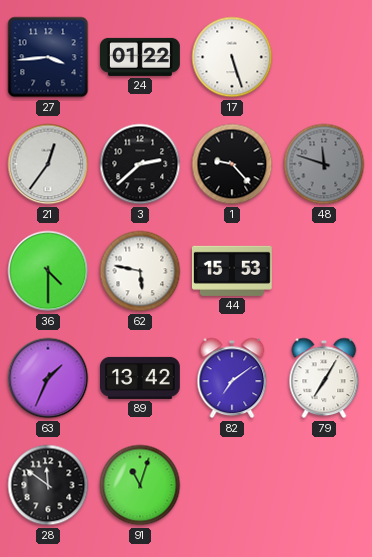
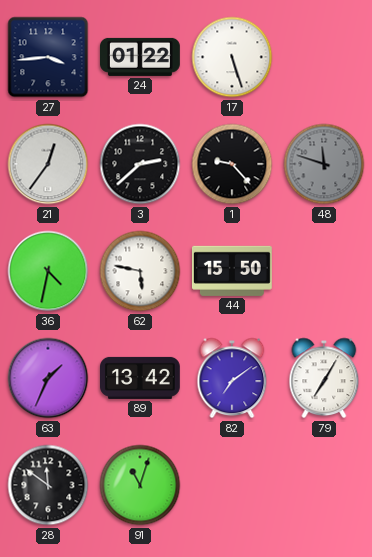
36: 4:30 -> 4:32 (48, 271)
44: 15:53 -> 15:50 (232, 271)
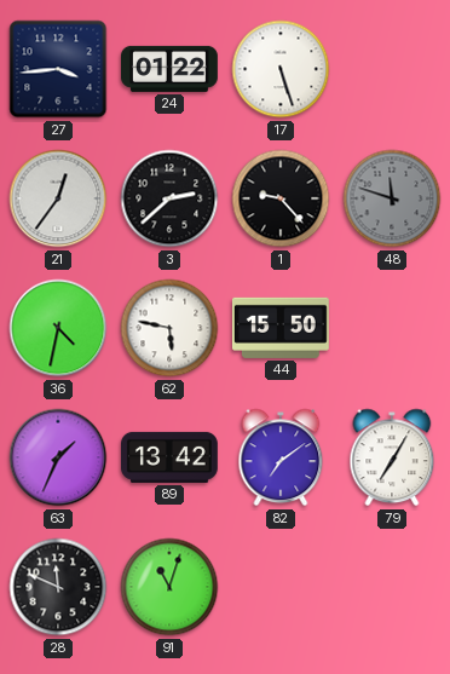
28: 11:51 -> 11:49 (58, 587)
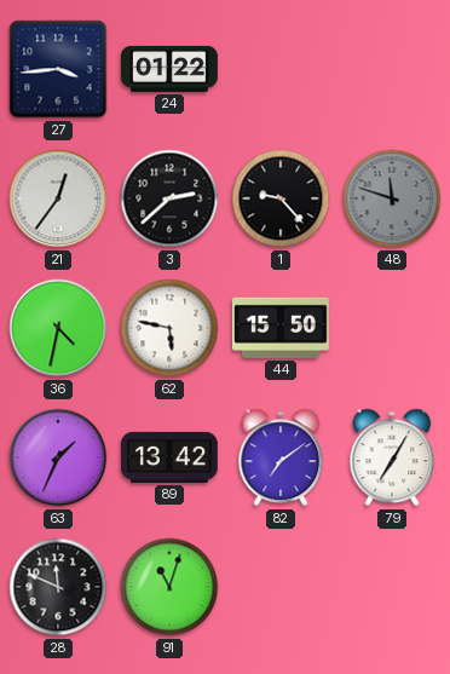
17: 5:27 -> none (281, 69)
